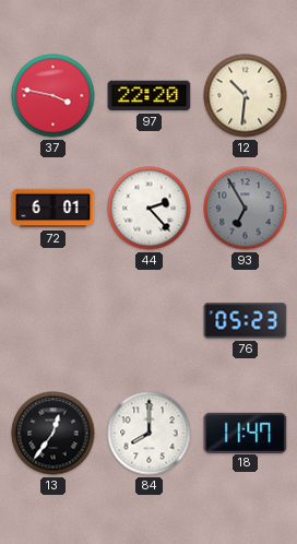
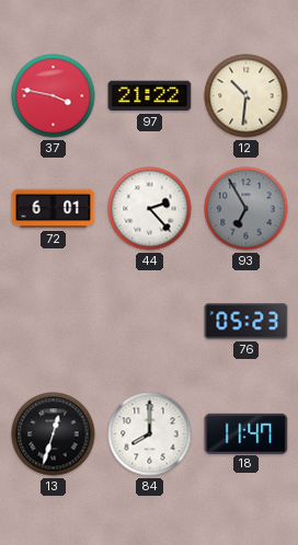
97: 22:20 -> 21:22 (150, 96)
13: 12:36 -> 12:33 (54, 434)
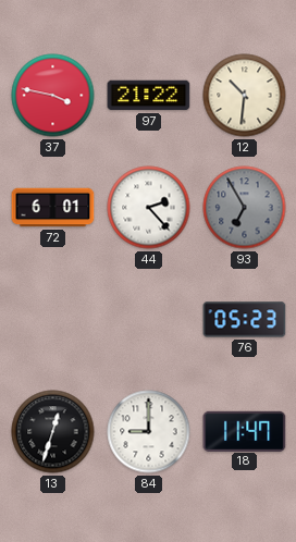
84: 8:00 -> 9:00 (149, 432)
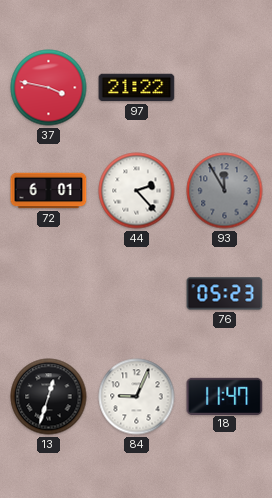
12: 10:31 -> none (245, 96)
93: 6:55 -> 11:55 (225, 191)
84: 9:00 -> 9:04 (137, 397)
